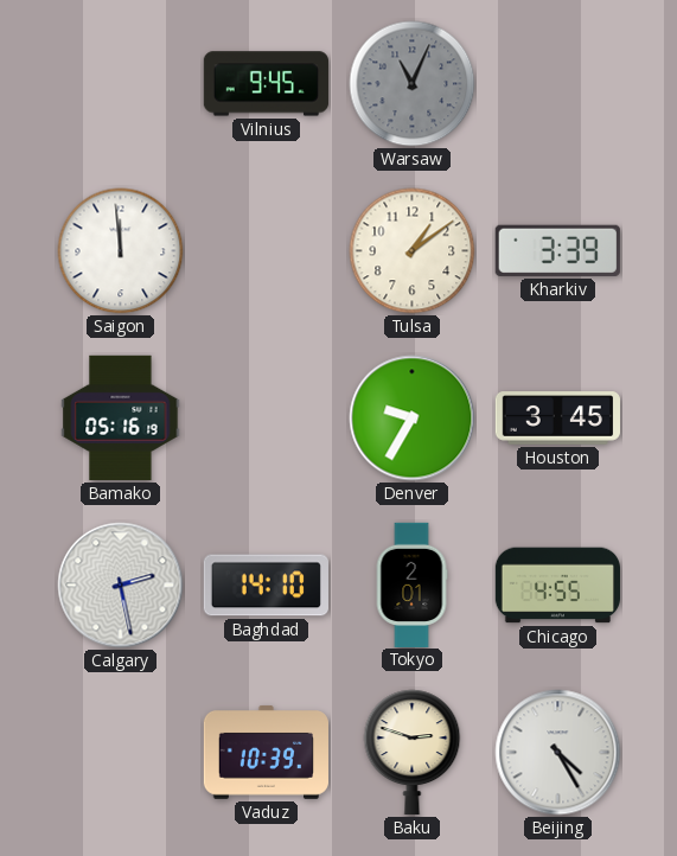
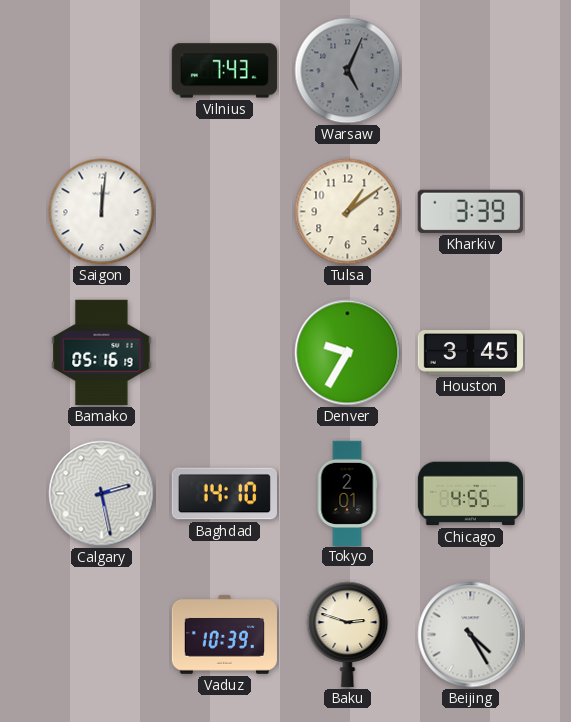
Vilnius: 9:45 -> 7:43 (224, 71)
Warsaw: 11:04 -> 5:04 (348, 71)
Saigon: 11:59 -> 12:01 (102, 212)
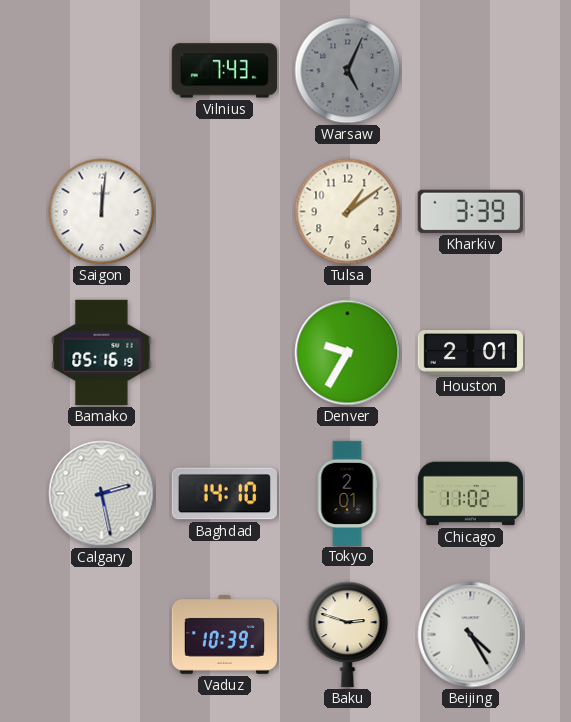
Houston: 3:45 -> 2:01 (470, 353)
Chicago: 4:55 -> 11:02 (470, 494)
